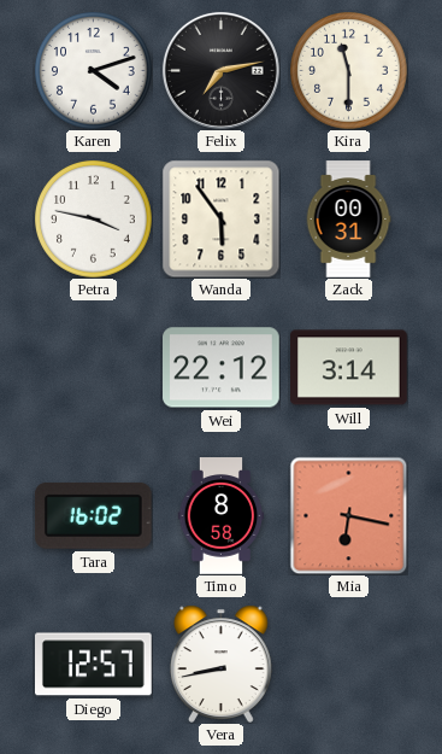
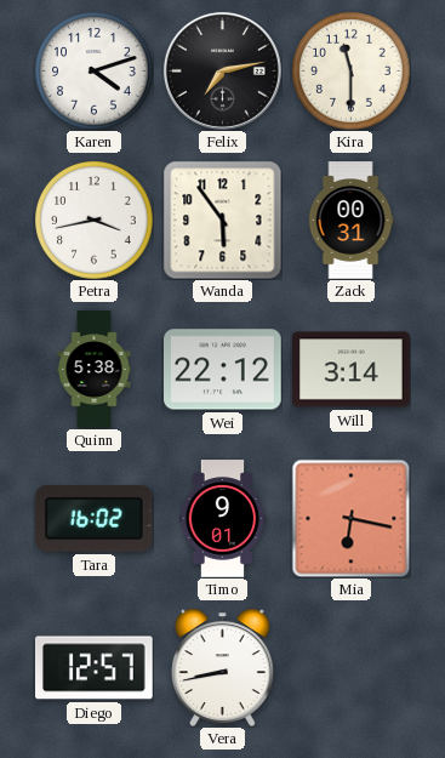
Petra: 3:47 -> 3:43 (95, 221)
Quinn: none -> 5:38 (95, 370)
Timo: 8:58 -> 9:01 (223, 519)
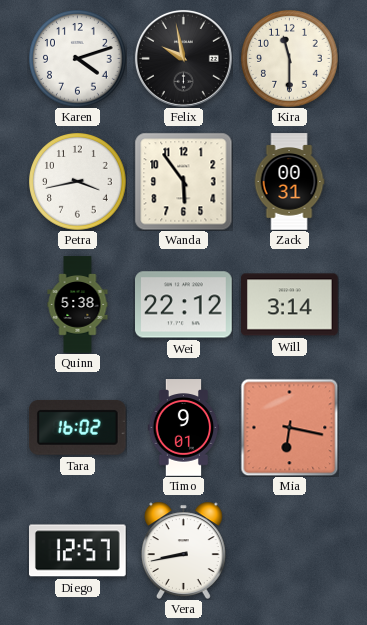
Felix: 7:13 -> 9:58 (183, 58)
